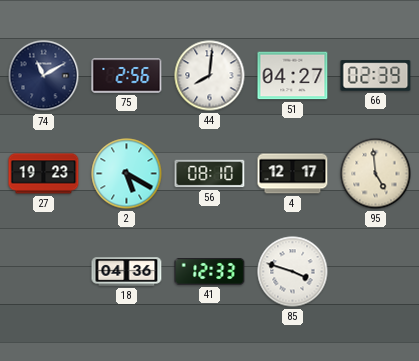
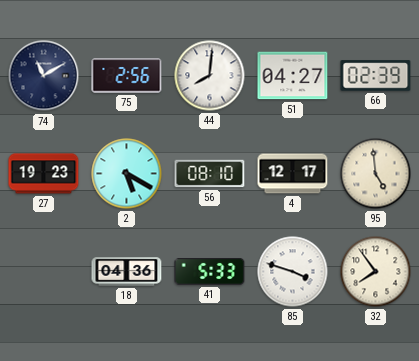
41: 12:33 -> 5:33 (210, 272)
32: none -> 7:54 (376, 272)
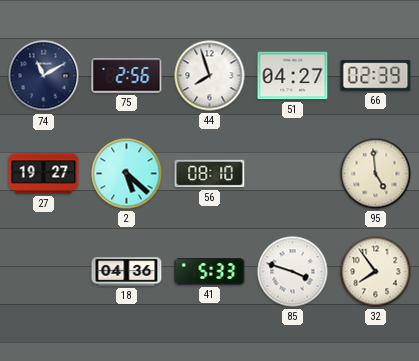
44: 8:01 -> 7:57 (210, 76)
27: 19:23 -> 19:27 (44, 174)
2: 5:20 -> 5:22 (127, 174)
4: 12:17 -> none (293, 174)
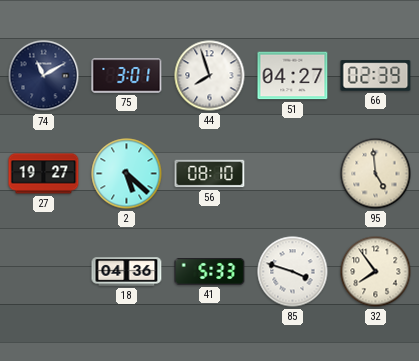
75: 2:56 -> 3:01 (127, 76)
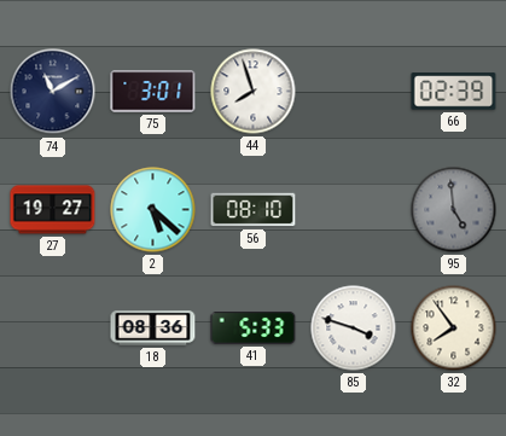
51: 04:27 -> none (293, 76)
95 dial: cream -> grey (454, 210)
18: 04:36 -> 08:36 (153, 329)
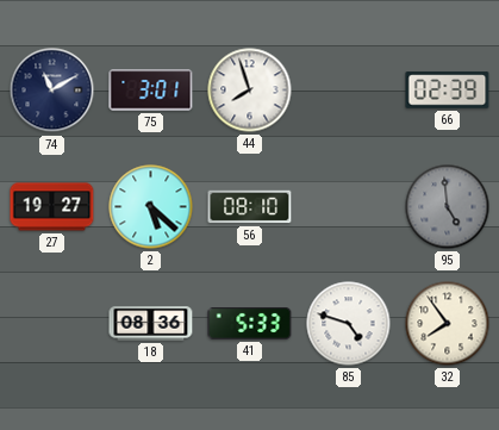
85: 3:48 -> 4:48 (349, 324)
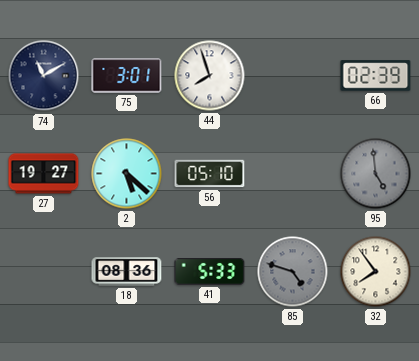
56: 08:10 -> 05:10 (210, 174)
85 dial: white -> grey (293, 272)
